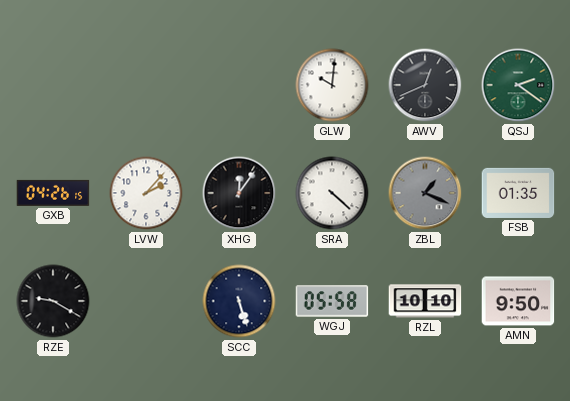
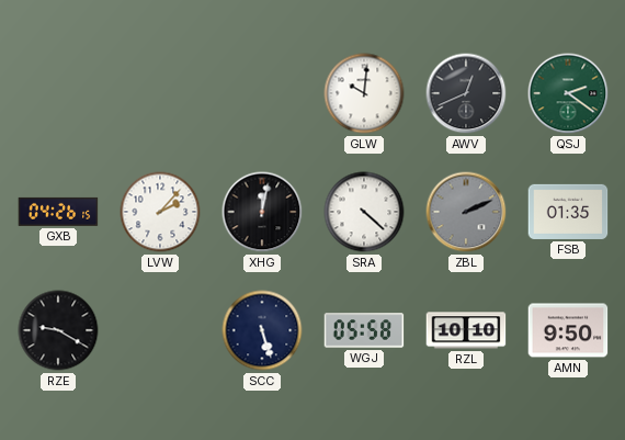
XHG: 12:06 -> 12:02 (262, 212)
ZBL: 1:19 -> 2:11 (466, 212)
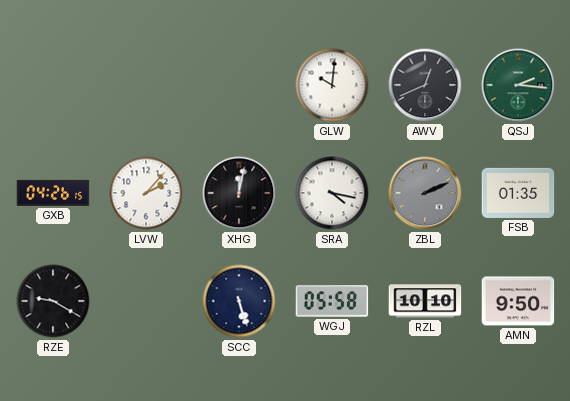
QSJ: 2:21 -> 2:16 (518, 85)
SRA: 4:22 -> 4:17 (332, 193)
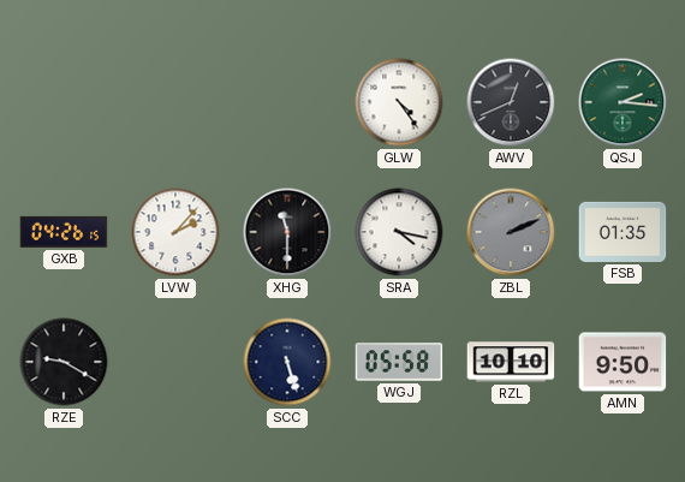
GLW: 10:01 -> 4:24 (399, 102)
XHG: 12:02 -> 11:30 (287, 232)
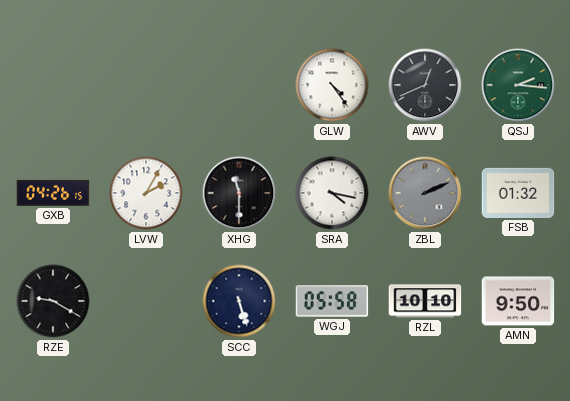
LVW: 2:07 -> 2:05 (146, 193)
FSB: 01:35 -> 01:32 (518, 193)
